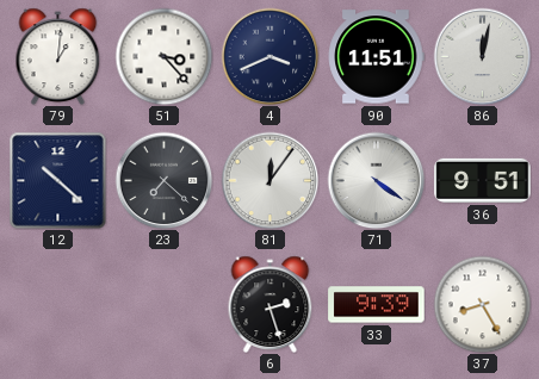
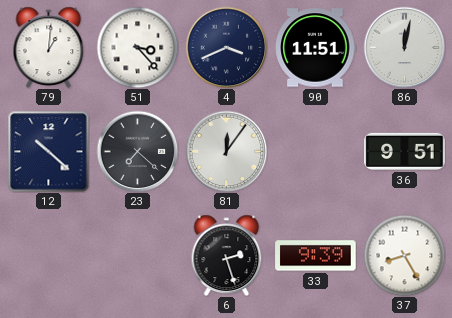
71: 4:21 -> none (376, 180)
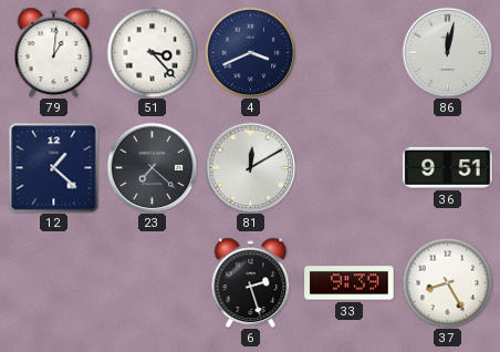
90: 11:51 -> none (315, 48)
12: 10:22 -> 1:22 (53, 167)
81: 12:06 -> 12:10 (250, 167)
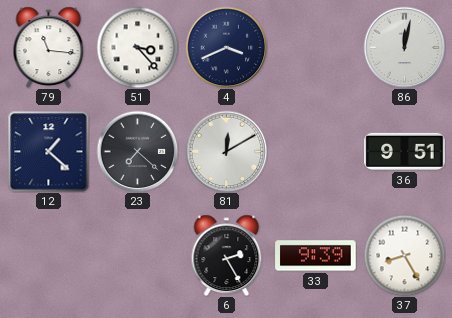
79: 1:01 -> 11:16 (49, 47)
6: 2:27 -> 2:25 (227, 255)
